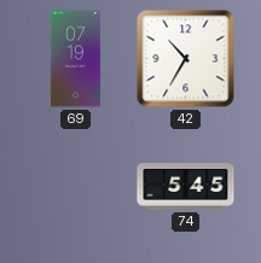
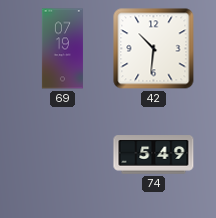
42: 10:35 -> 10:31 (154, 49)
74: 5:45 -> 5:49 (154, 155)
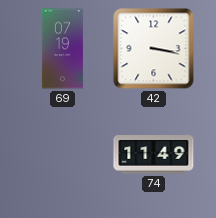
42: 10:31 -> 3:17 (154, 49)
74: 5:49 -> 11:49 (154, 155)
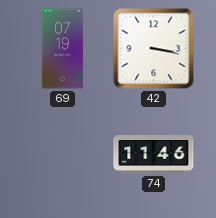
74: 11:49 -> 11:46 (154, 155)
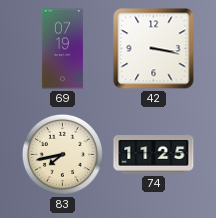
83: none -> 7:43 (62, 154)
74: 11:46 -> 11:25 (154, 155)
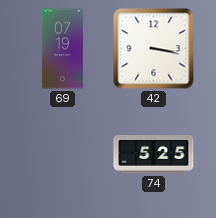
83: 7:43 -> none (62, 154)
74: 11:25 -> 5:25 (154, 155)
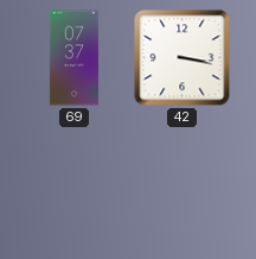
69: 07:19 -> 07:37 (73, 58)
74: 5:25 -> none (154, 155)
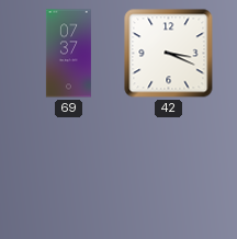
42: 3:17 -> 3:19 (169, 54)
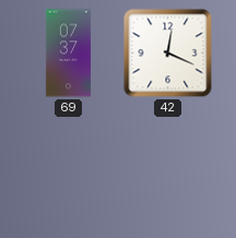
42: 3:19 -> 12:19 (168, 53)
